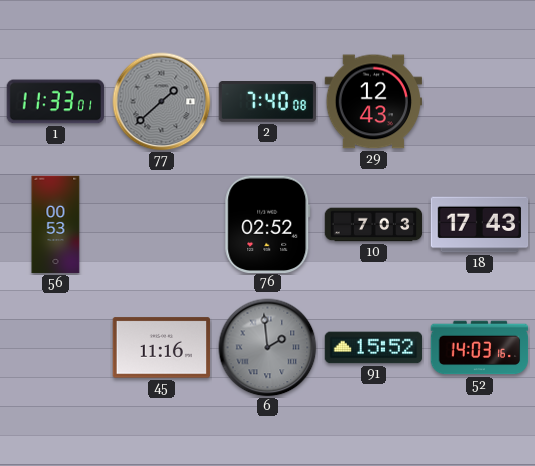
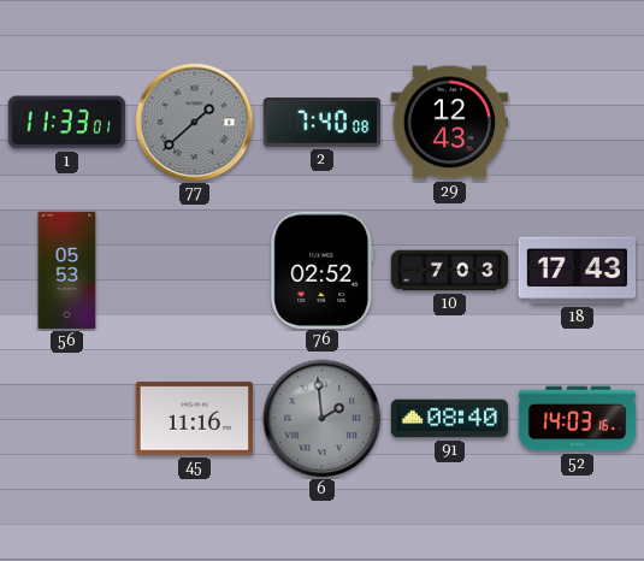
56: 00:53 -> 05:53 (67, 271)
91: 15:52 -> 08:40 (450, 419)
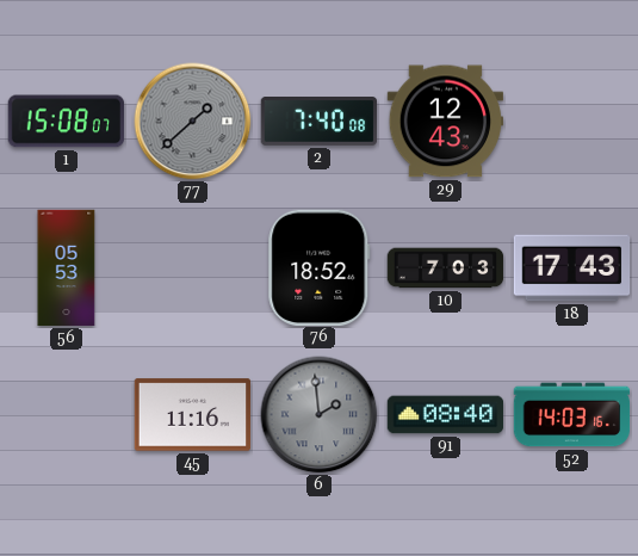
1: 11:33 -> 15:08 (67, 122)
76: 02:52 -> 18:52 (320, 267)
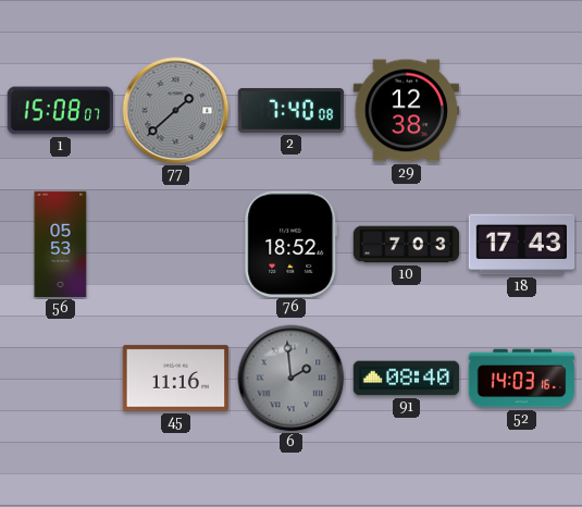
29: 12:43 -> 12:38 (407, 111)
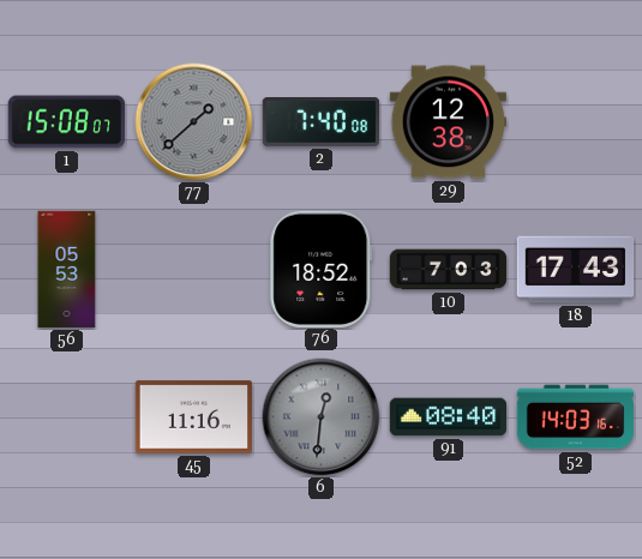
6: 1:59 -> 12:31 (322, 417)
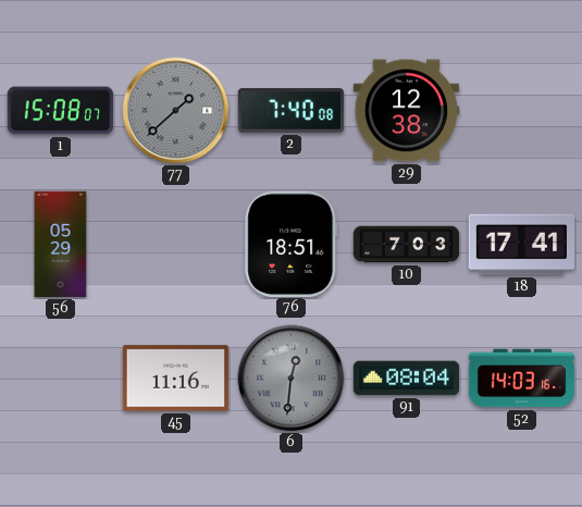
56: 05:53 -> 05:29 (61, 245)
76: 18:52 -> 18:51 (292, 244)
18: 17:43 -> 17:41 (522, 245)
91: 08:40 -> 08:04 (407, 379)
